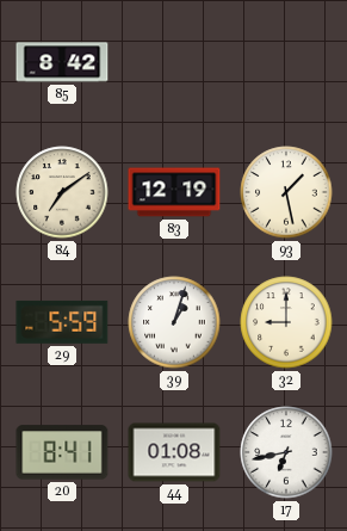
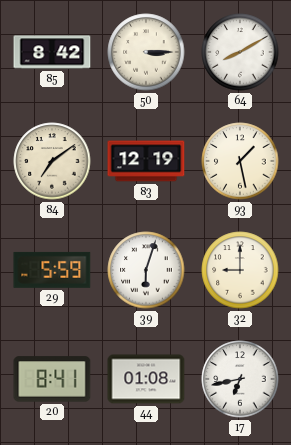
50: none -> 3:15 (146, 52)
64: none -> 8:10 (240, 52)
39: 1:03 -> 6:03 (146, 270)
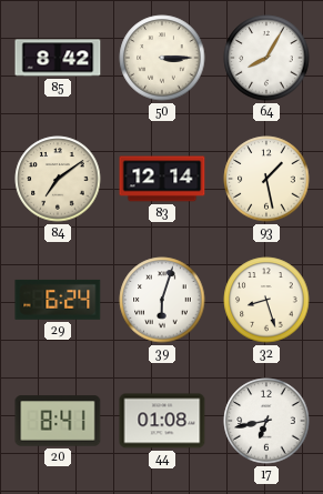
64: 8:10 -> 8:05 (266, 58)
83: 12:19 -> 12:14 (162, 179)
29: 5:59 -> 6:24 (58, 300)
32: 9:00 -> 8:27 (266, 300)
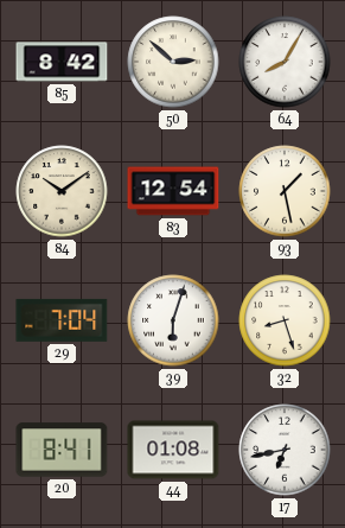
50: 3:15 -> 2:52 (173, 62)
84: 7:09 -> 10:09 (62, 191)
83: 12:14 -> 12:54 (173, 191)
29: 6:24 -> 7:04 (62, 320)
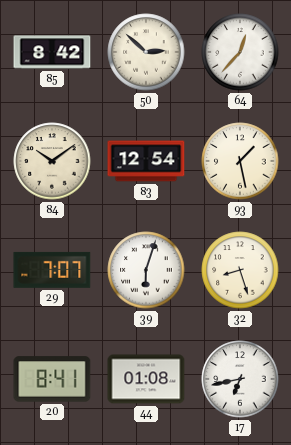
64: 8:05 -> 12:37 (240, 52)
29: 7:04 -> 7:07 (52, 270)
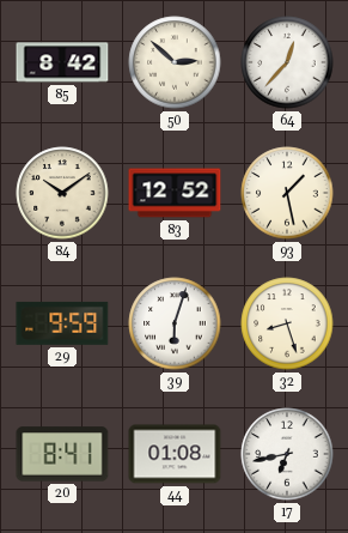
83: 12:54 -> 12:52 (175, 193)
29: 7:07 -> 9:59 (62, 323)
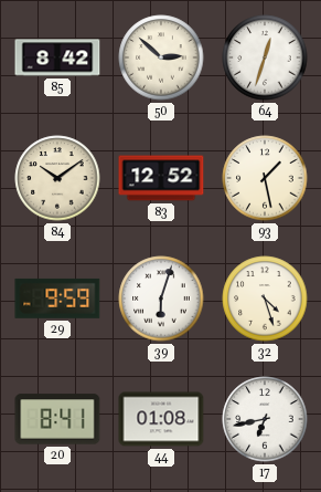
64: 12:37 -> 12:33 (265, 57)
32: 8:27 -> 4:27 (265, 299)
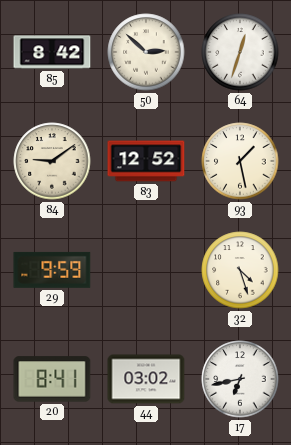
84: 10:09 -> 9:09 (52, 161)
39: 6:03 -> none (161, 299)
44: 01:08 -> 03:02 (146, 379)
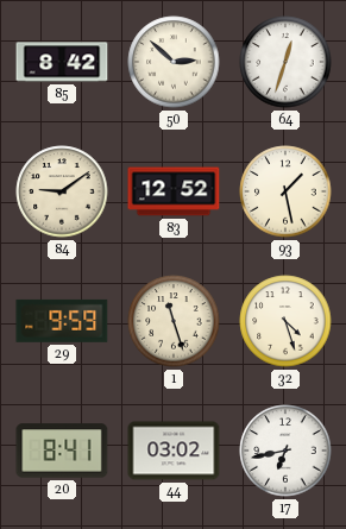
1: none -> 11:27 (174, 321)
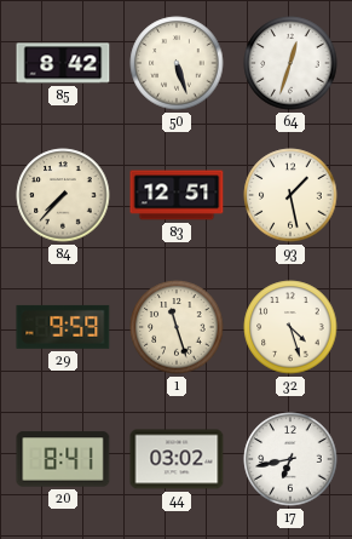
50: 2:52 -> 5:27 (177, 63)
84: 9:09 -> 7:37 (63, 195)
83: 12:52 -> 12:51 (177, 195)
